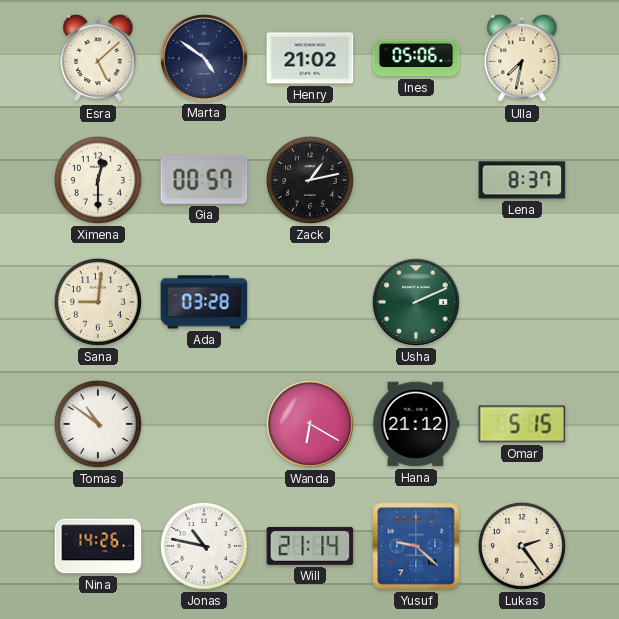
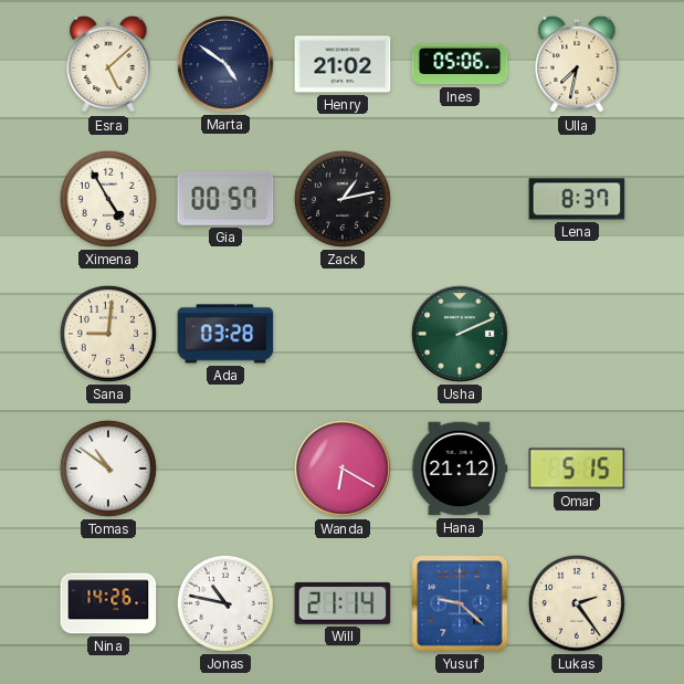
Ximena: 12:30 -> 4:55 (108, 199)
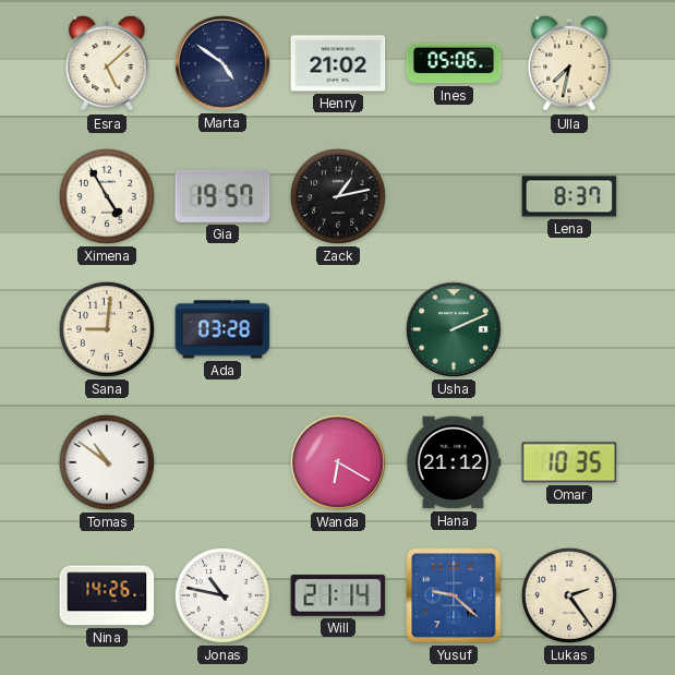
Gia: 00:57 -> 19:57 (222, 196)
Omar: 5:15 -> 10:35 (569, 462)
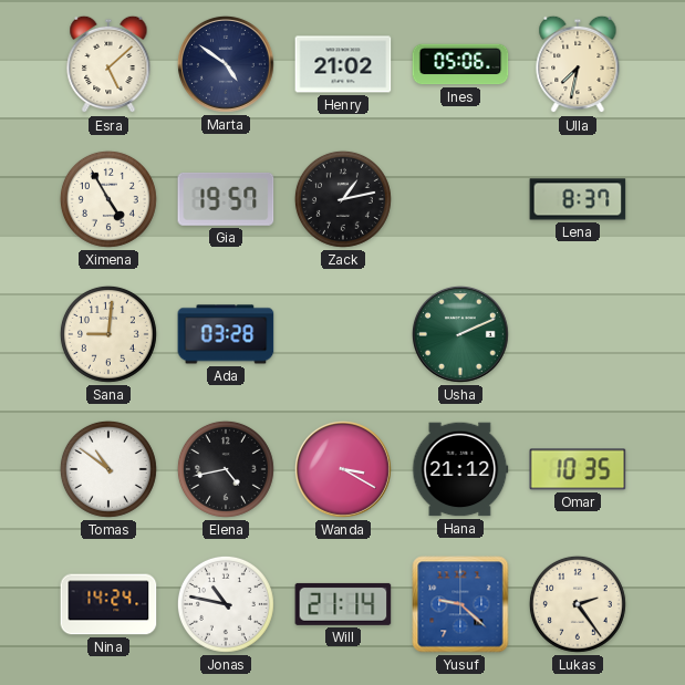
Elena: none -> 4:43 (226, 469)
Wanda: 6:20 -> 3:20 (343, 469)
Nina: 14:26 -> 14:24 (108, 604)
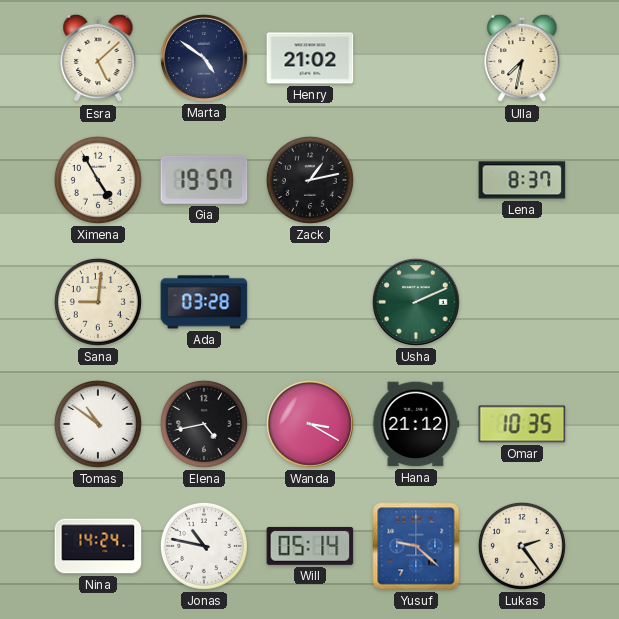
Ines: 05:06 -> none (460, 64)
Will: 21:14 -> 05:14 (310, 546)
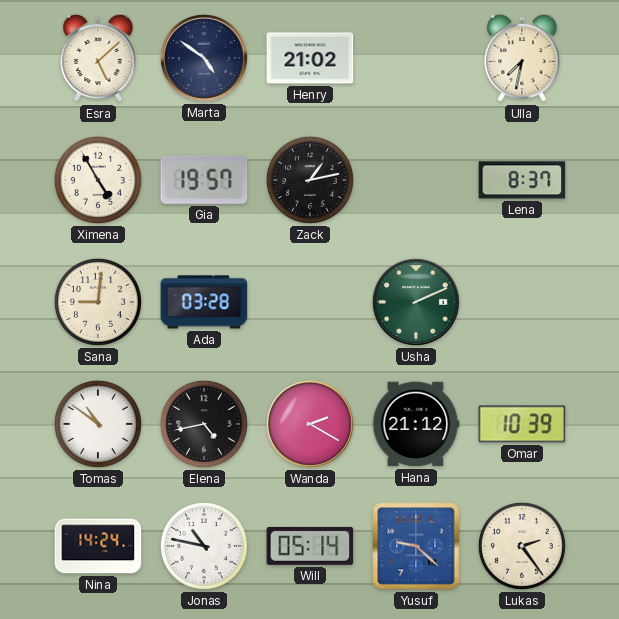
Wanda: 3:20 -> 2:20 (310, 424)
Omar: 10:35 -> 10:39 (522, 424)
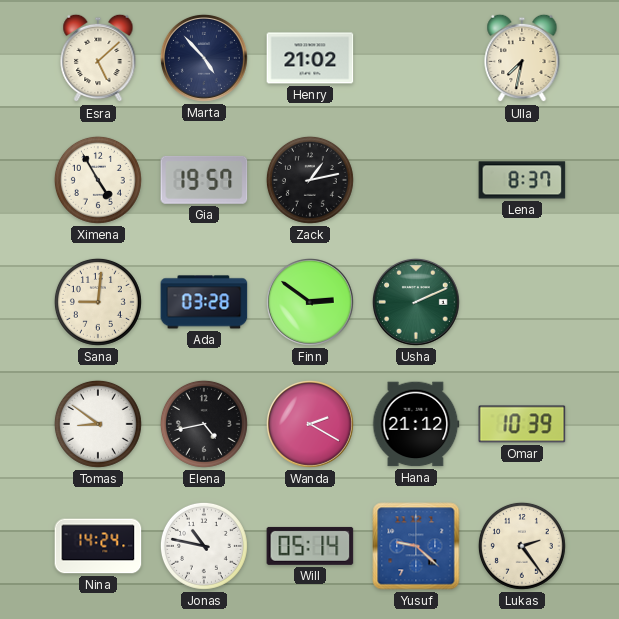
Marta: 4:51 -> 4:53 (204, 58)
Finn: none -> 2:51 (310, 302)
Tomas: 10:51 -> 8:51 (98, 424)
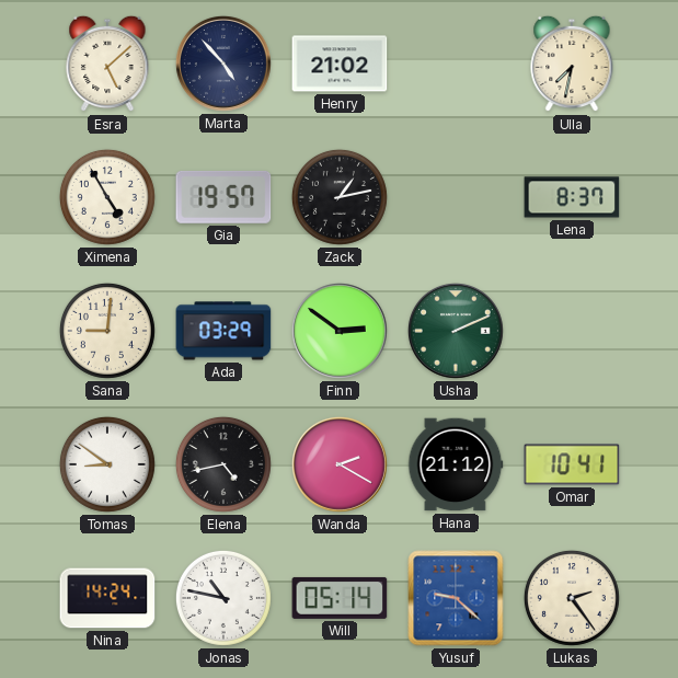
Ada: 03:28 -> 03:29 (223, 331)
Omar: 10:39 -> 10:41 (572, 464)
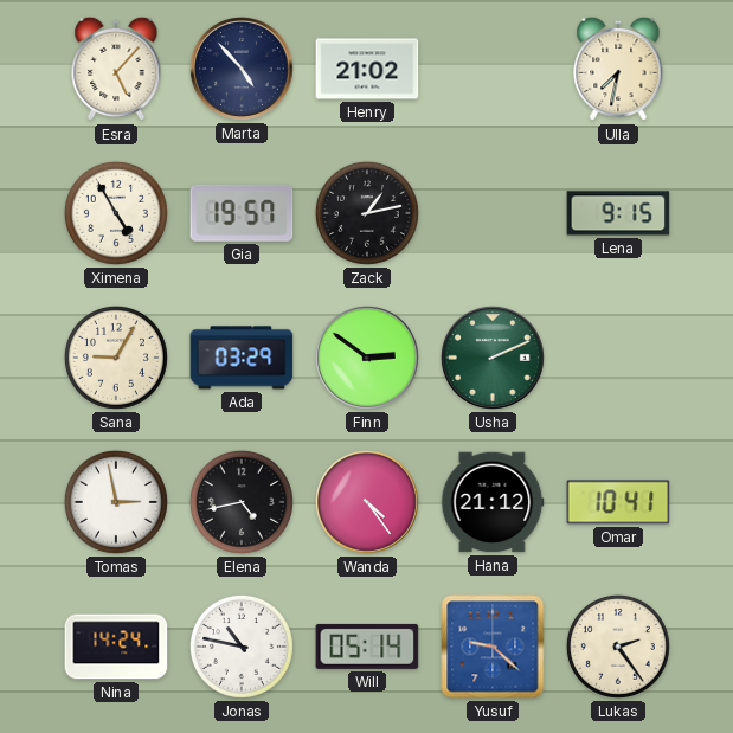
Esra: 5:08 -> 5:07 (116, 69)
Lena: 8:37 -> 9:15 (618, 213)
Sana: 9:01 -> 9:05 (116, 358)
Tomas: 8:51 -> 2:58 (116, 502)
Wanda: 2:20 -> 4:24 (367, 502)
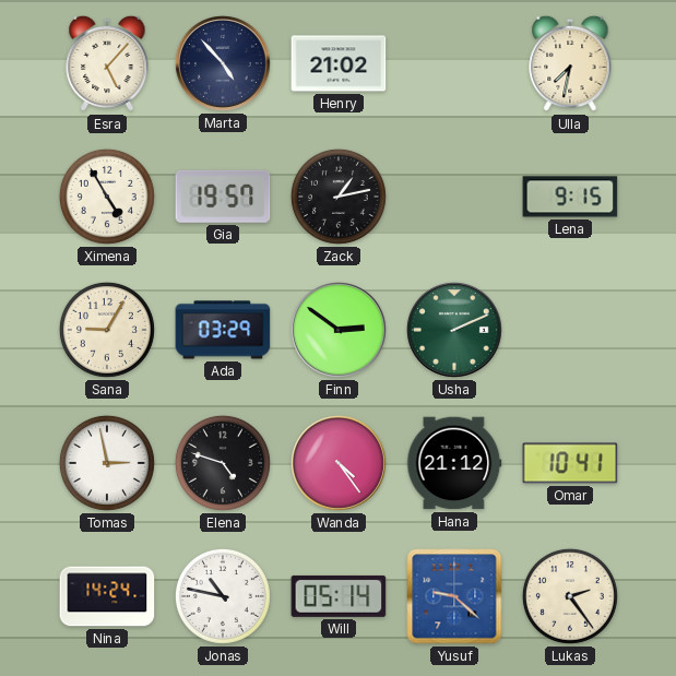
Elena: 4:43 -> 4:48 (223, 463)
